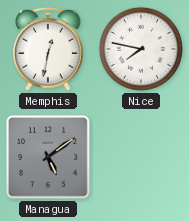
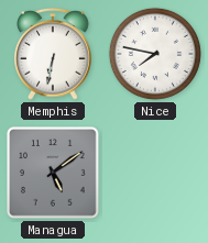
Memphis: 12:32 -> 6:32 (53, 55)
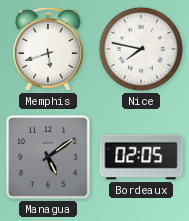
Memphis: 6:32 -> 5:42 (48, 50)
Bordeaux: none -> 02:05 (141, 157)
